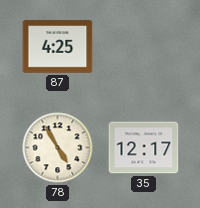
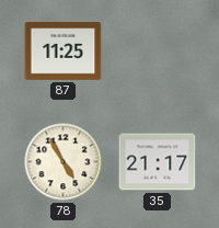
87: 4:25 -> 11:25 (64, 52)
35: 12:17 -> 21:17 (158, 162)
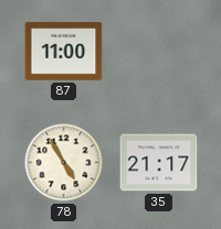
87: 11:25 -> 11:00 (64, 52)
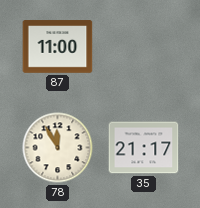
78: 4:55 -> 11:55 (58, 148)
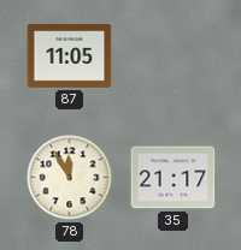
87: 11:00 -> 11:05 (70, 56)
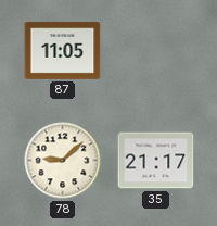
78: 11:55 -> 9:08 (63, 161)
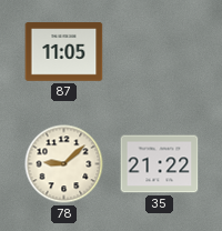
35: 21:17 -> 21:22 (160, 164)
